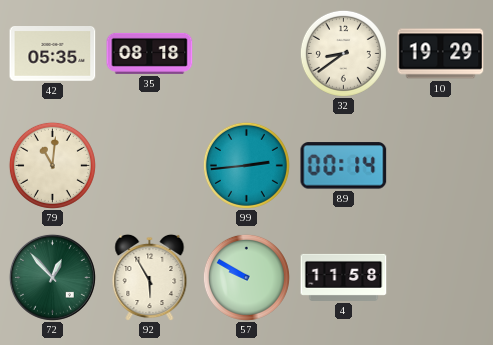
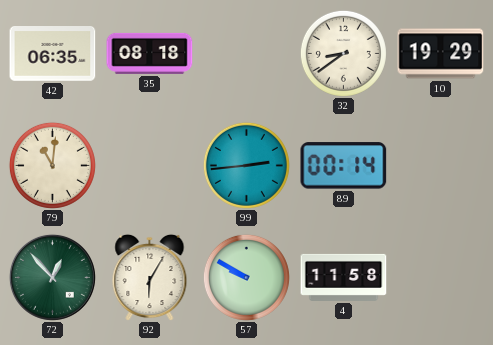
42: 05:35 -> 06:35 (53, 54)
92: 5:55 -> 6:05 (150, 277)
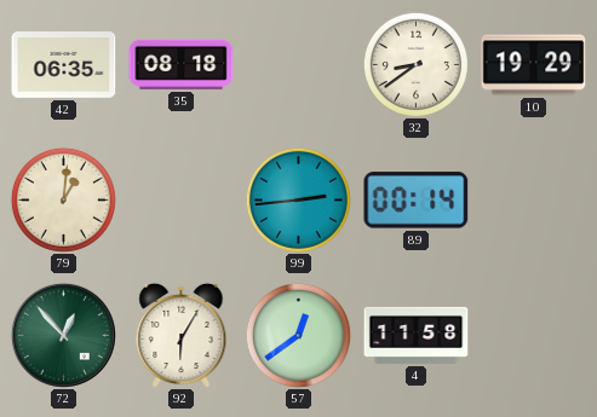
79: 11:01 -> 1:01 (63, 199)
57: 9:50 -> 12:39 (298, 335)
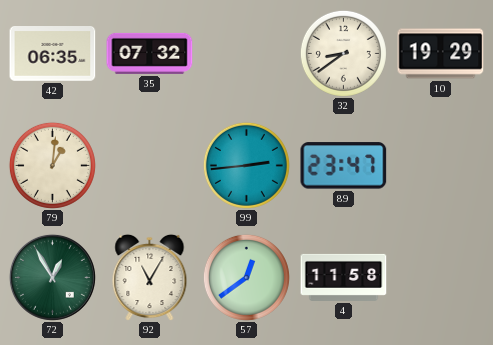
35: 08:18 -> 07:32 (150, 53)
89: 00:14 -> 23:47 (344, 166)
72: 12:53 -> 12:55 (52, 277)
92: 6:05 -> 11:05 (150, 277)
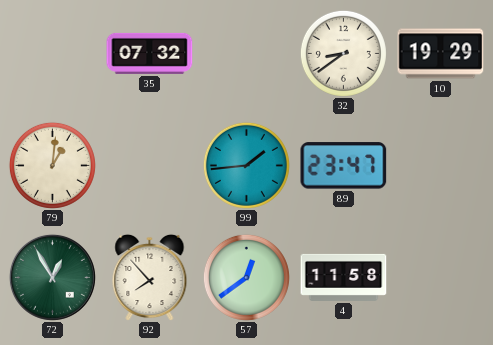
42: 06:35 -> none (53, 54)
99: 2:44 -> 1:44 (246, 165)
92: 11:05 -> 7:53 (150, 277)
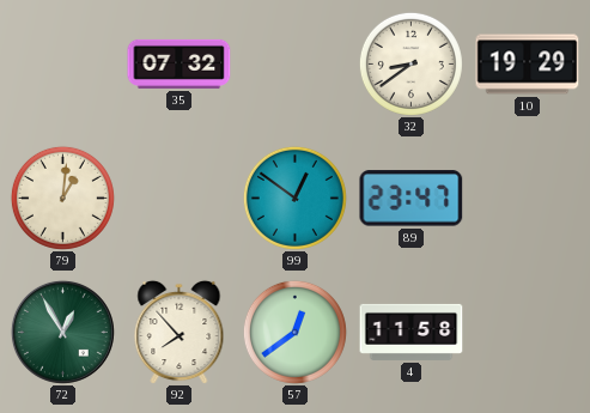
99: 1:44 -> 12:51 (294, 198)
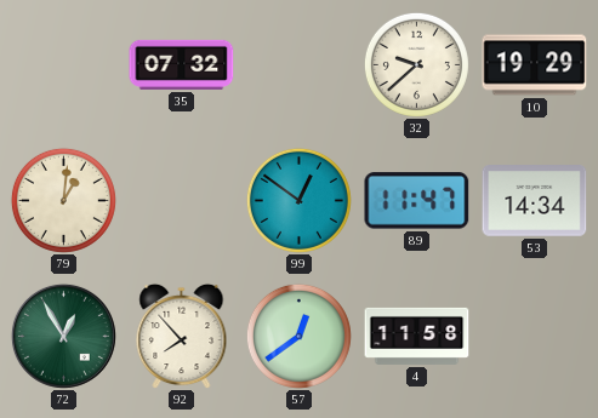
32: 8:39 -> 9:38 (416, 64)
89: 23:47 -> 11:47 (417, 201)
53: none -> 14:34 (535, 201)
